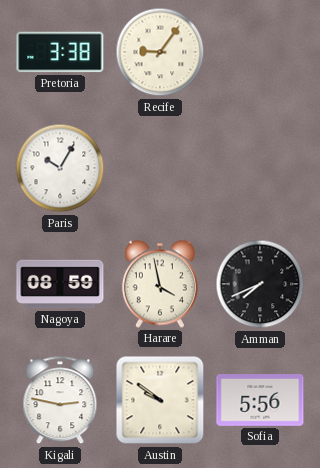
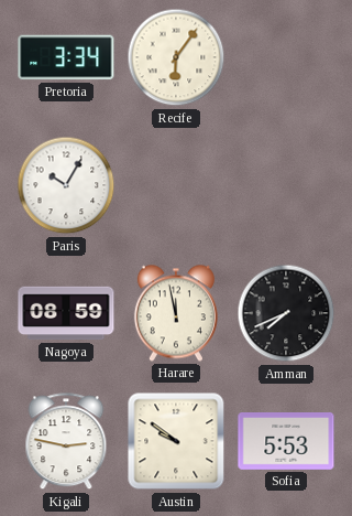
Pretoria: 3:38 -> 3:34 (66, 57)
Recife: 9:06 -> 6:06 (176, 57)
Harare: 3:58 -> 11:58 (176, 313)
Sofia: 5:56 -> 5:53 (286, 442)
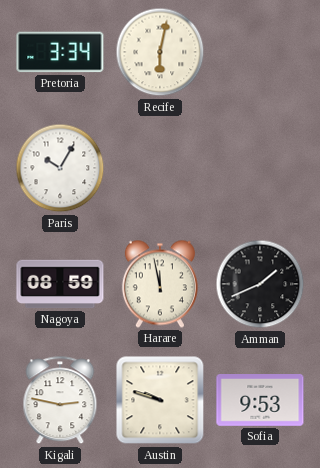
Recife: 6:06 -> 6:02 (160, 52)
Amman: 7:41 -> 1:41 (260, 284)
Austin: 9:51 -> 9:48 (160, 400)
Sofia: 5:53 -> 9:53 (260, 401)
